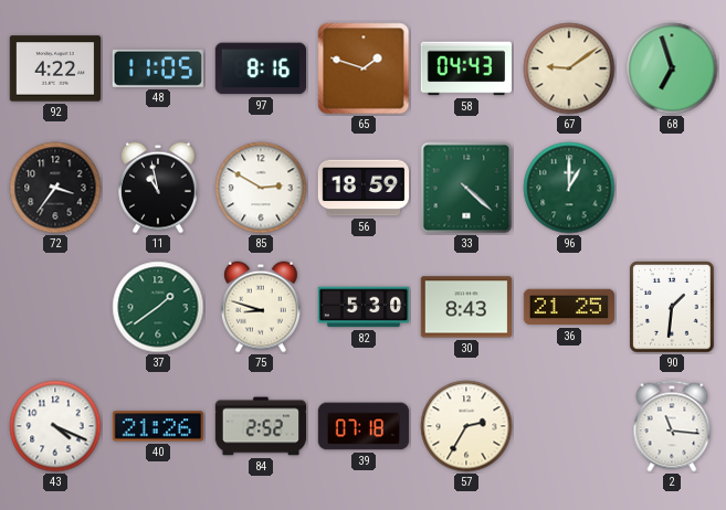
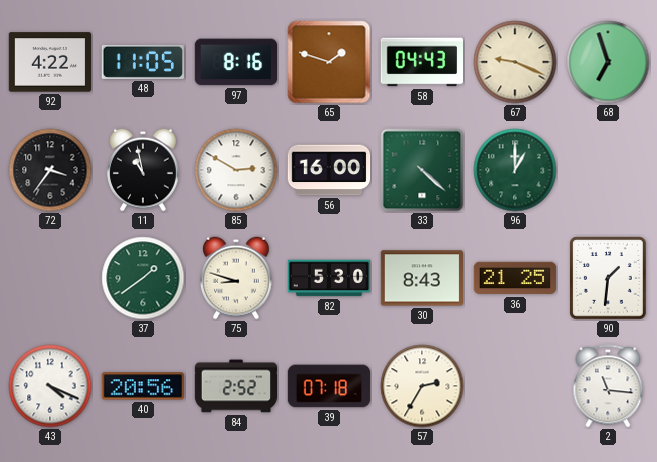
67: 9:09 -> 9:19 (515, 62)
56: 18:59 -> 16:00 (329, 170)
40: 21:26 -> 20:56 (142, 386)
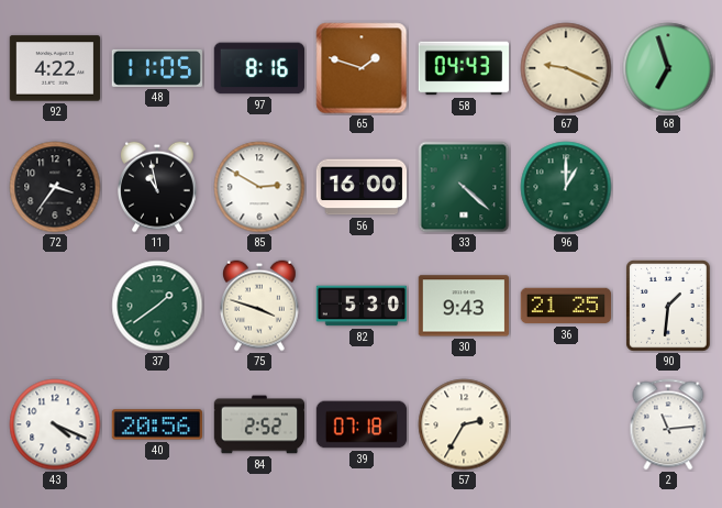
75: 8:48 -> 3:48 (260, 306)
30: 8:43 -> 9:43 (464, 306)
2: 11:16 -> 11:14 (668, 424)
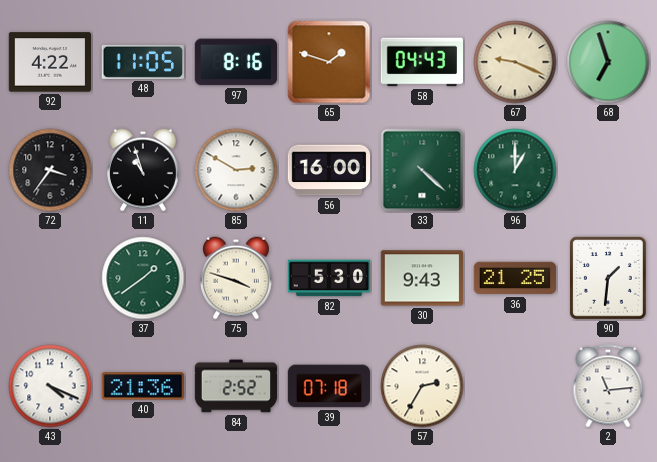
11: 10:58 -> 10:57 (144, 170)
40: 20:56 -> 21:36 (142, 386)
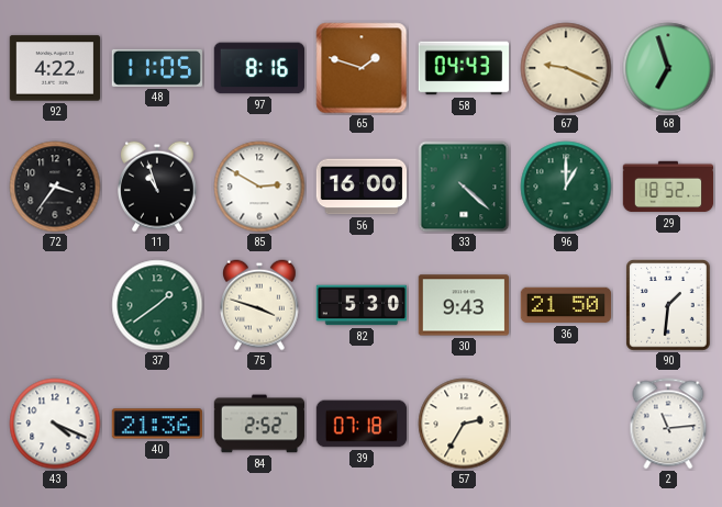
29: none -> 18:52 (668, 187)
36: 21:25 -> 21:50 (566, 305)
